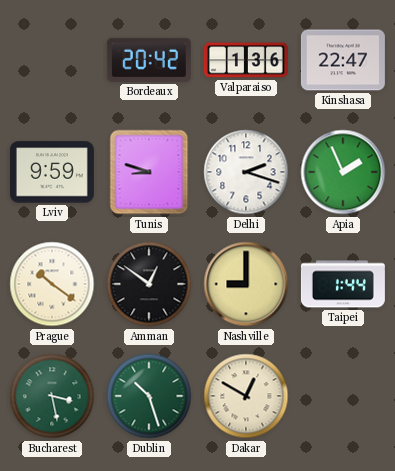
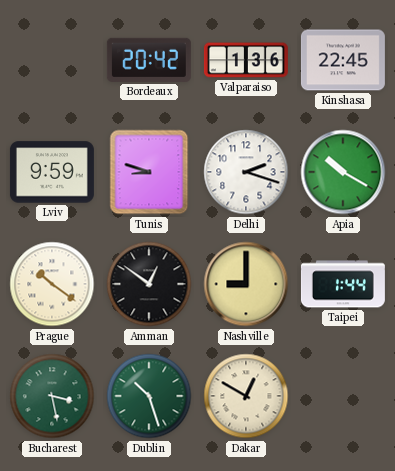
Kinshasa: 22:47 -> 22:45 (343, 60)
Apia: 1:56 -> 10:20 (343, 172)
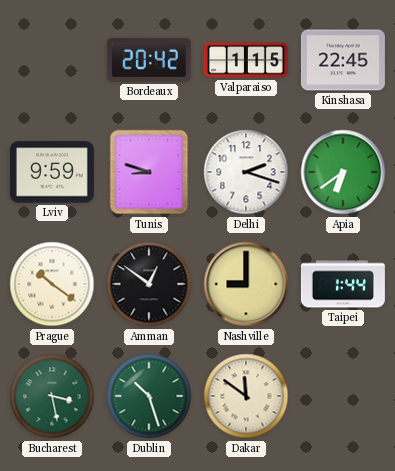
Valparaiso: 1:36 -> 1:15 (246, 60)
Apia: 10:20 -> 6:39 (343, 172)
Dakar: 12:50 -> 11:51 (246, 396)
